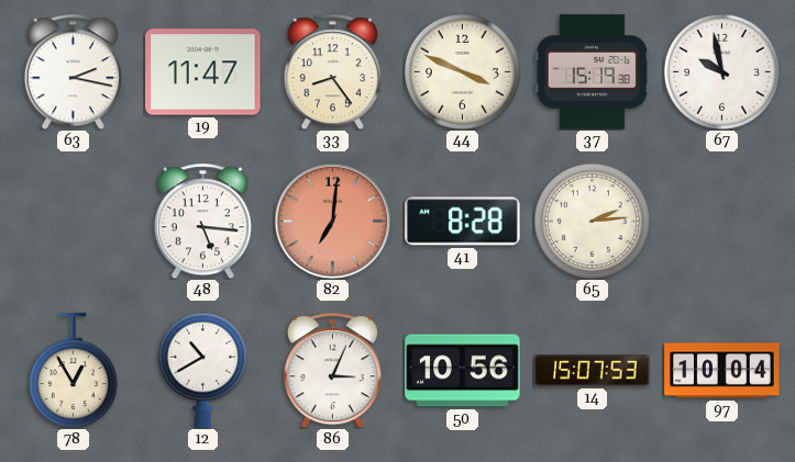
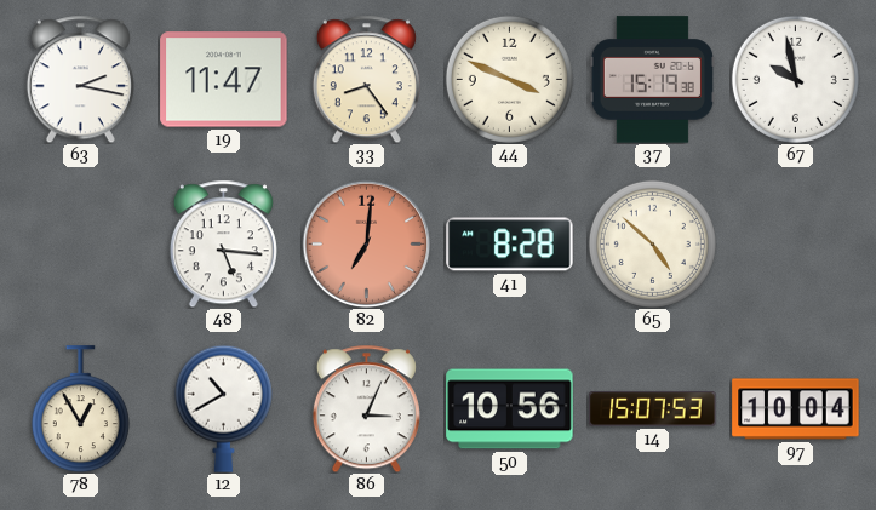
65: 2:14 -> 4:52 (652, 243)
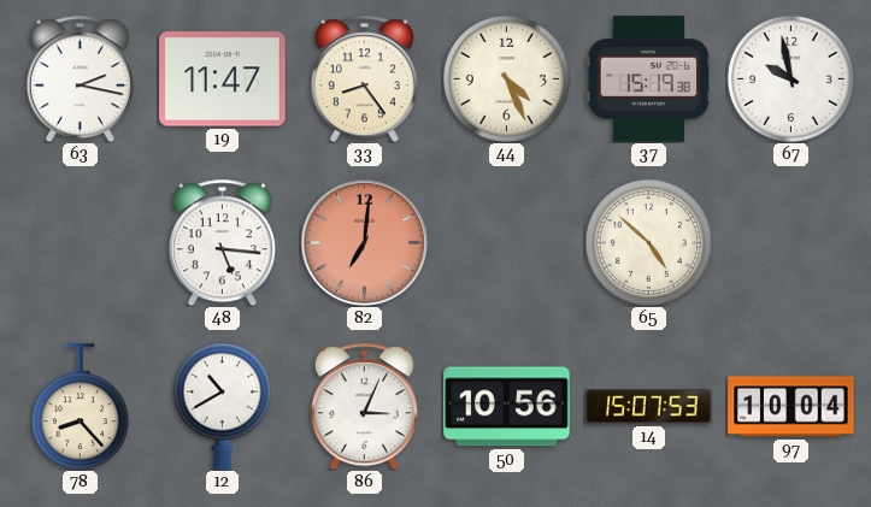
44: 3:49 -> 4:26 (506, 78)
41: 8:28 -> none (510, 245)
78: 12:55 -> 8:23 (80, 407)
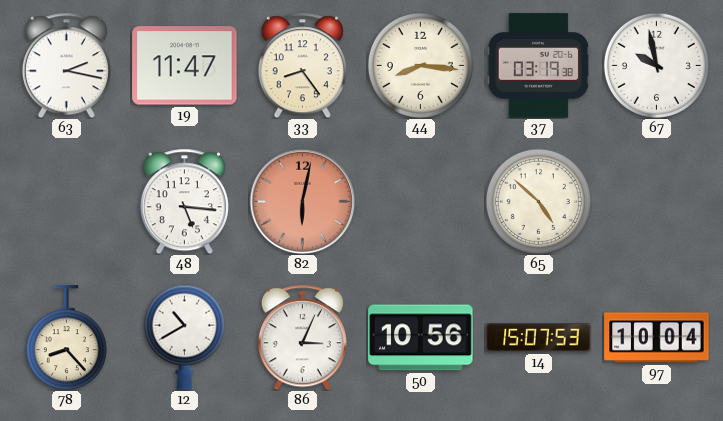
44: 4:26 -> 8:16 (420, 65)
37: 15:19 -> 03:19 (538, 66)
82: 7:01 -> 6:02 (302, 201)
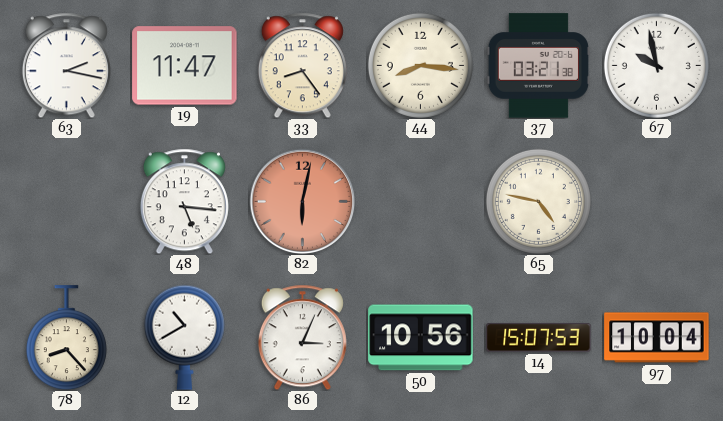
37: 03:19 -> 03:21 (538, 66)
65: 4:52 -> 4:47 (538, 201)
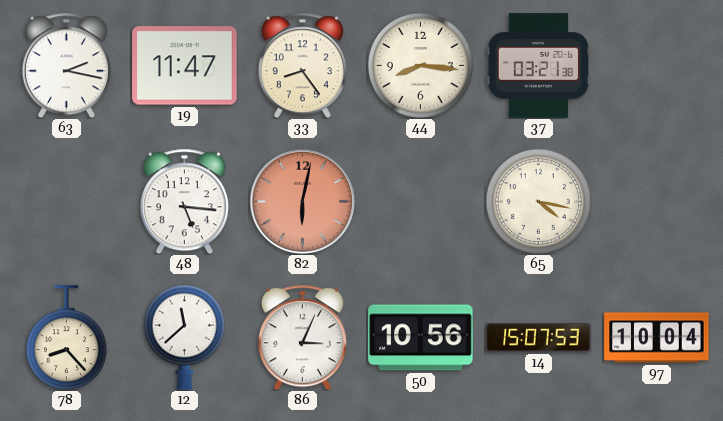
67: 9:58 -> none (656, 65)
65: 4:47 -> 4:17 (538, 201)
12: 10:40 -> 11:38 (184, 337)
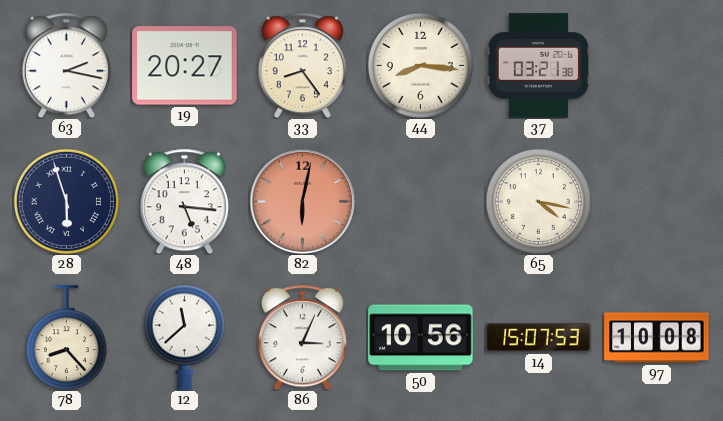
19: 11:47 -> 20:27 (185, 66)
28: none -> 5:57 (66, 201)
97: 10:04 -> 10:08 (657, 338)
